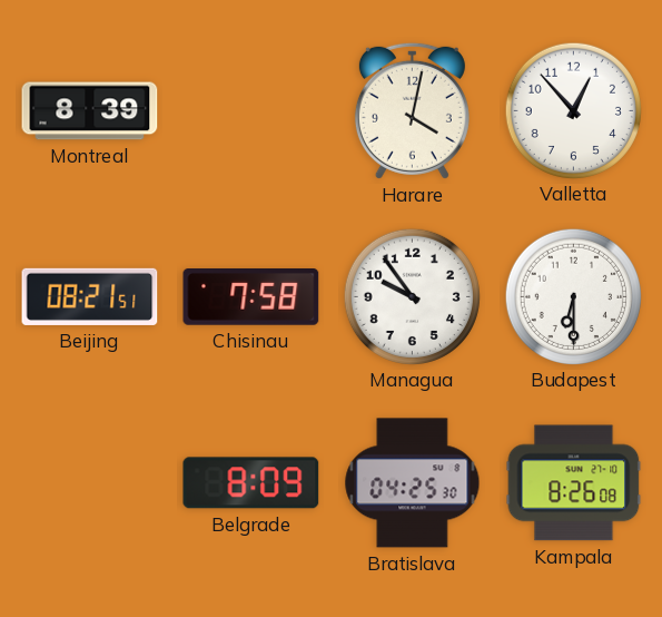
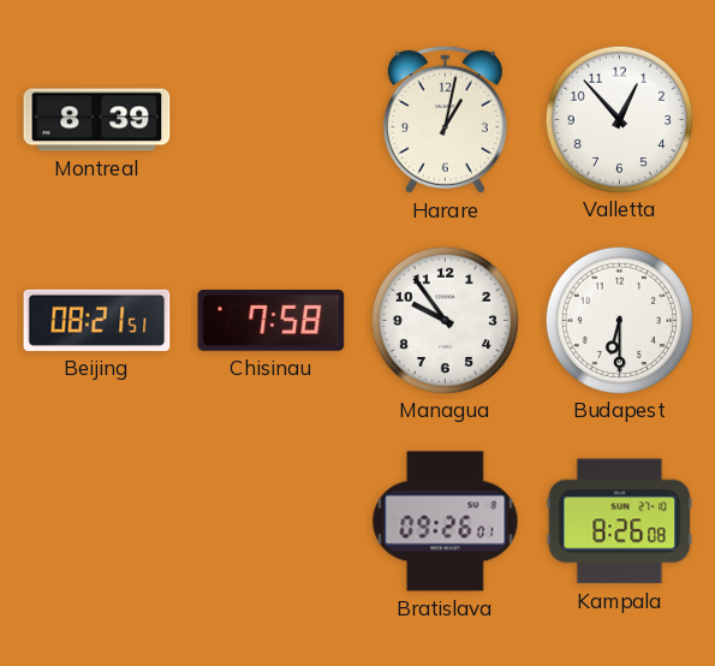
Harare: 4:02 -> 1:02 (445, 119)
Belgrade: 8:09 -> none (251, 483)
Bratislava: 04:25 -> 09:26 (446, 522)
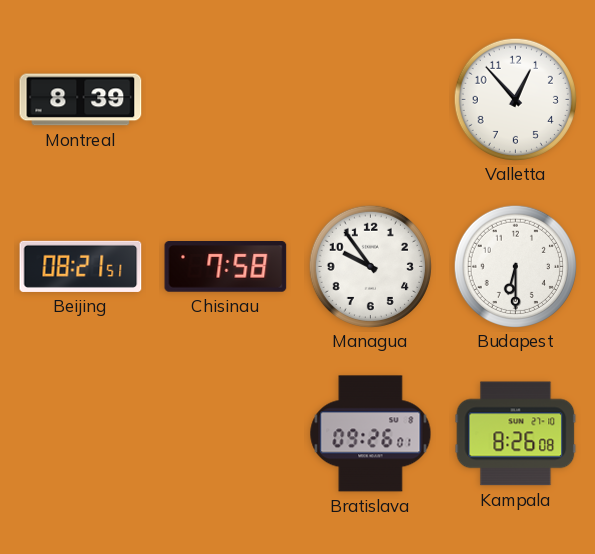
Harare: 1:02 -> none (445, 119)
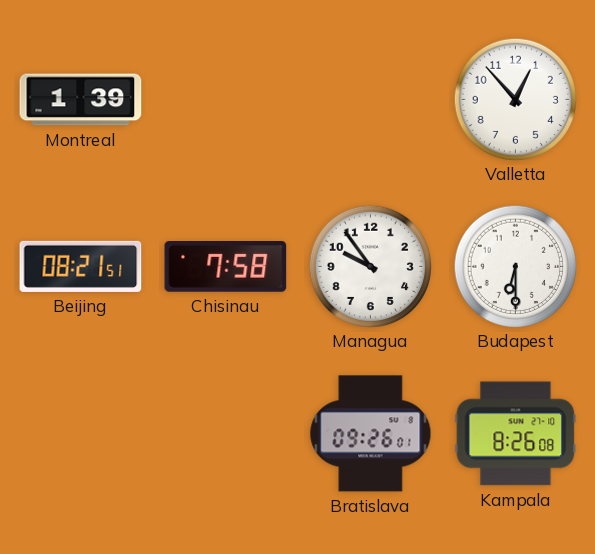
Montreal: 8:39 -> 1:39 (81, 100)
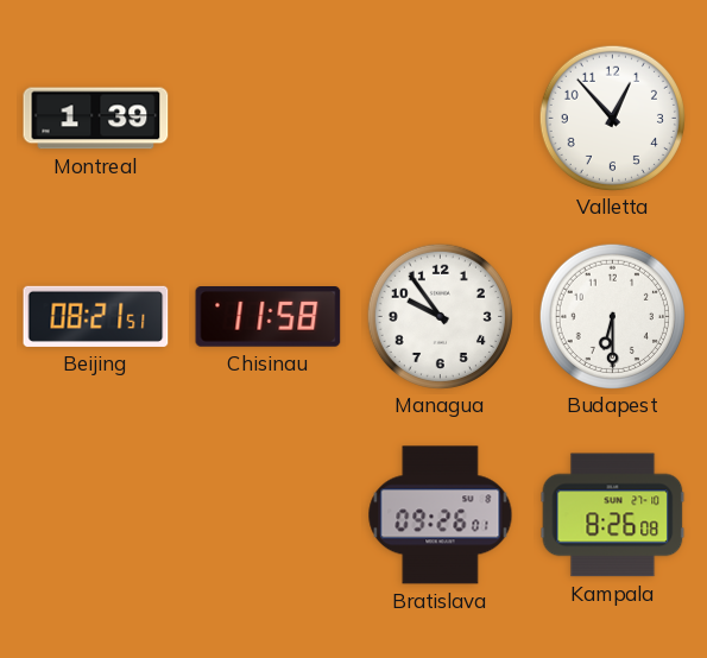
Chisinau: 7:58 -> 11:58 (269, 317)
